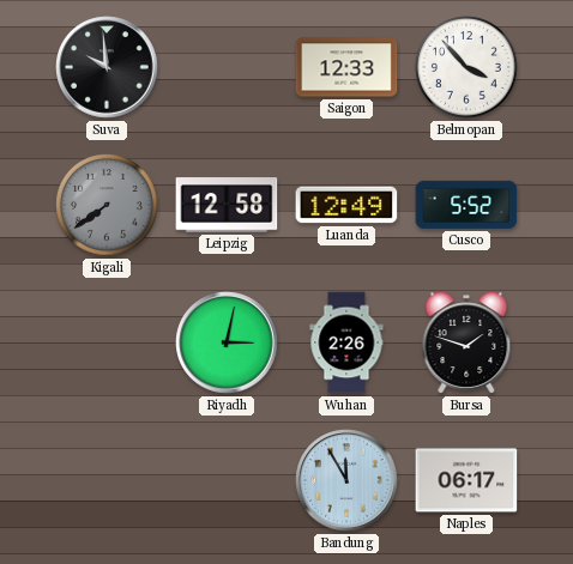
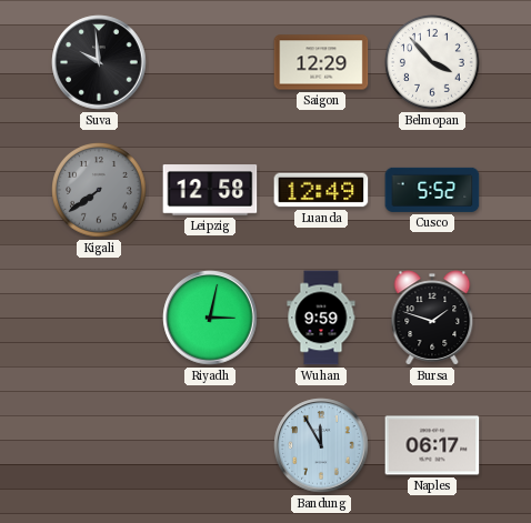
Saigon: 12:33 -> 12:29 (321, 62)
Wuhan: 2:26 -> 9:59 (321, 318)
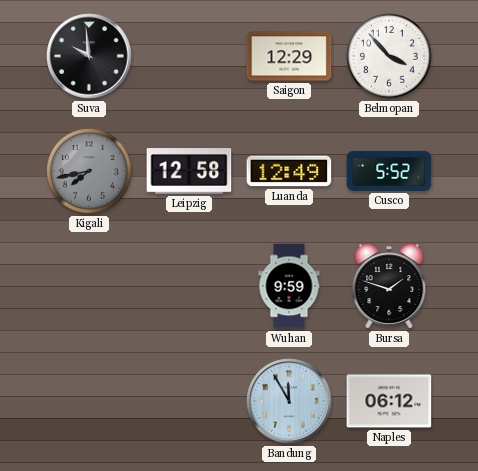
Kigali: 7:39 -> 7:43 (89, 171)
Riyadh: 3:02 -> none (210, 318)
Naples: 06:17 -> 06:12 (389, 401)
